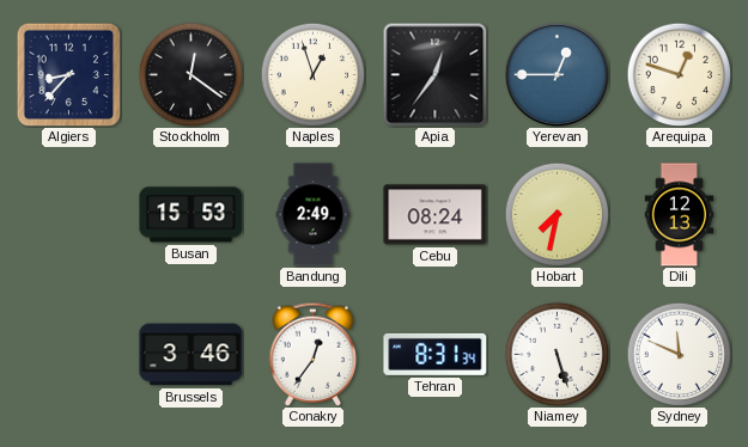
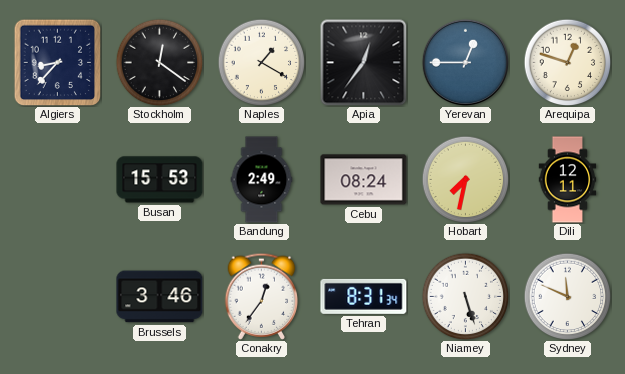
Naples: 12:57 -> 1:20 (261, 62)
Dili: 12:13 -> 12:11 (568, 180)
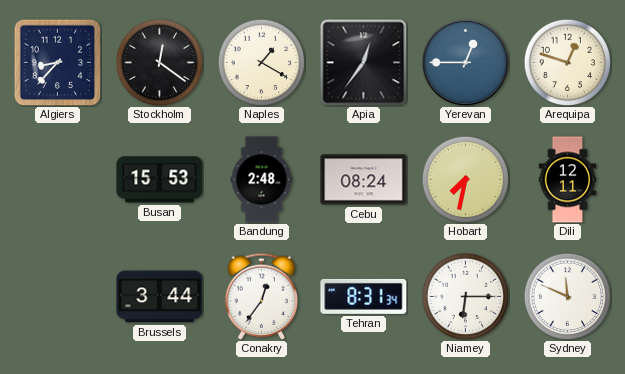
Bandung: 2:49 -> 2:48 (262, 180)
Brussels: 3:46 -> 3:44 (160, 297)
Niamey: 5:27 -> 6:15 (465, 296)
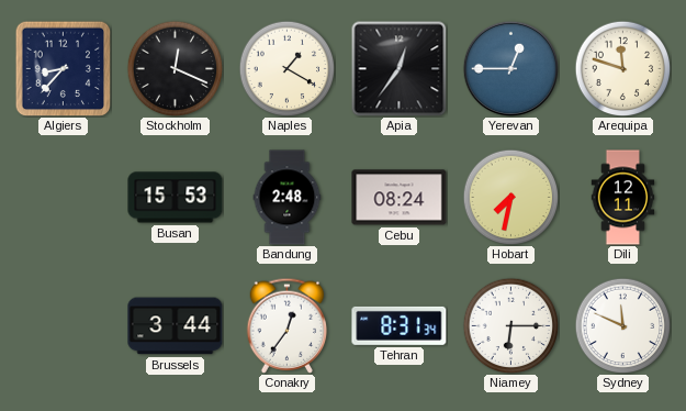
Stockholm: 12:21 -> 12:19 (175, 68)
Arequipa: 12:48 -> 11:48 (622, 68)
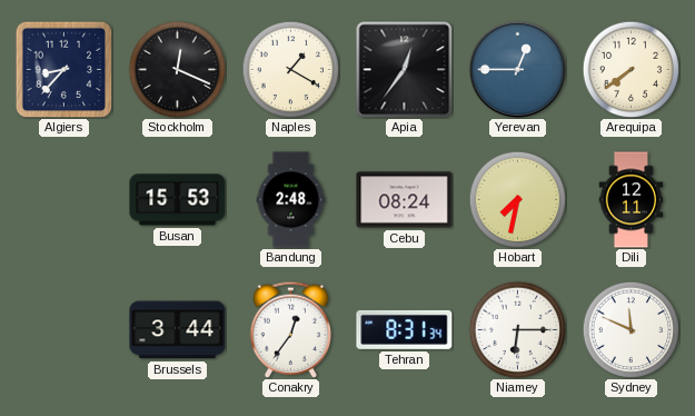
Arequipa: 11:48 -> 7:39 (631, 69)
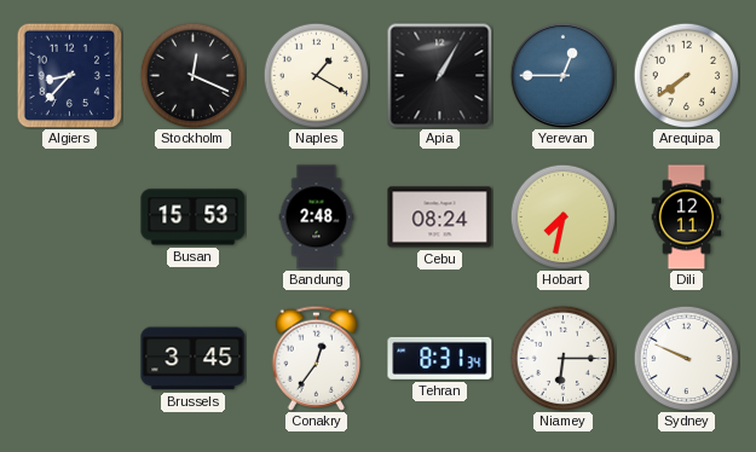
Apia: 12:36 -> 1:05 (439, 75)
Brussels: 3:44 -> 3:45 (194, 359)
Sydney: 11:49 -> 9:49 (686, 358)
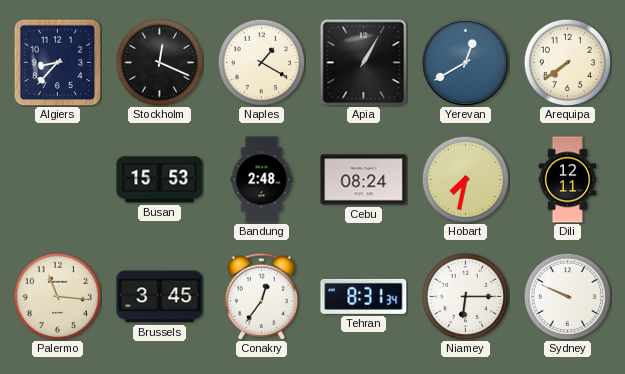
Yerevan: 12:45 -> 12:40 (465, 62)
Palermo: none -> 11:16 (57, 296)
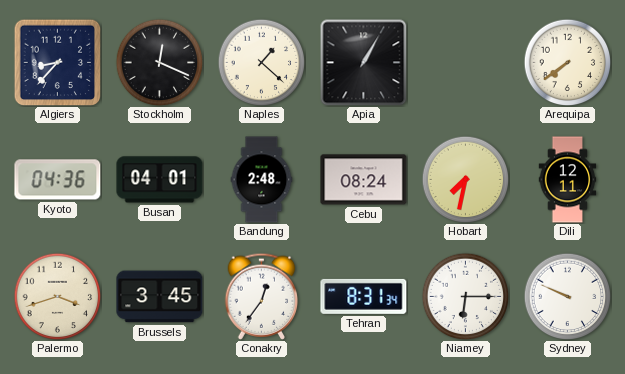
Naples: 1:20 -> 1:22 (261, 62)
Yerevan: 12:40 -> none (465, 62)
Kyoto: none -> 04:36 (58, 180)
Busan: 15:53 -> 04:01 (160, 180)
Palermo: 11:16 -> 3:42 (57, 296)
